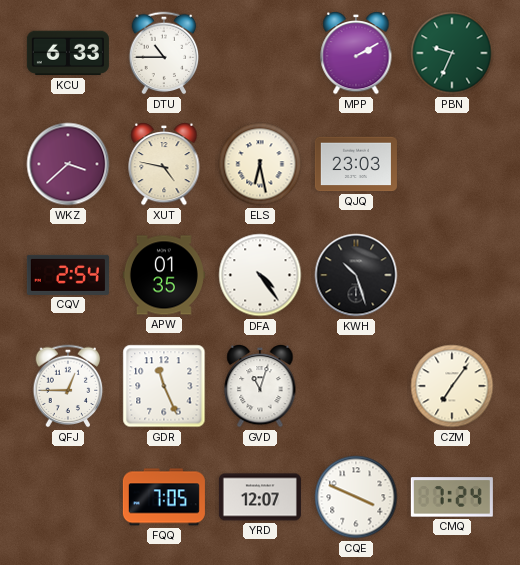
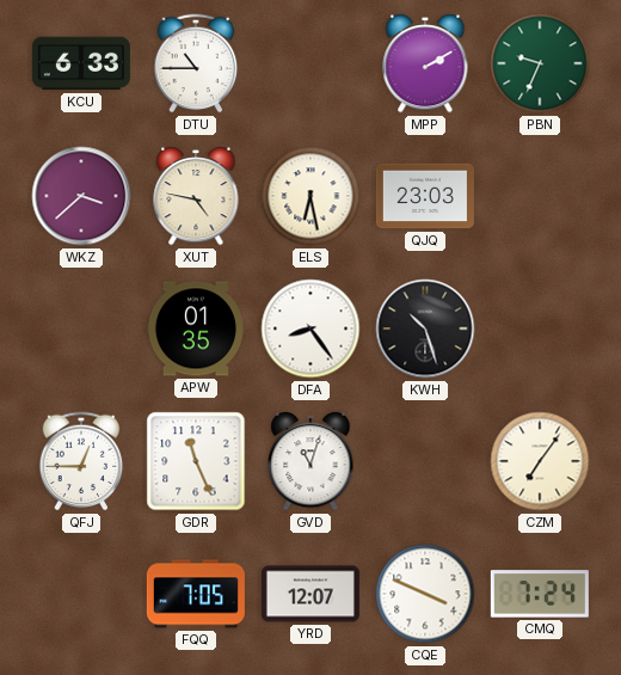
CQV: 2:54 -> none (68, 275)
DFA: 4:24 -> 8:24 (310, 329)
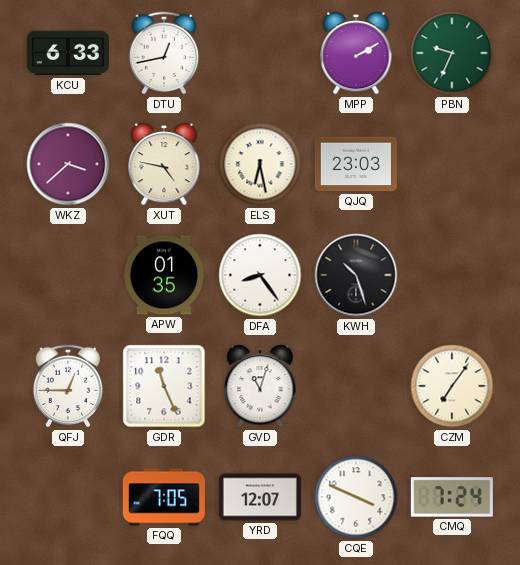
DTU: 10:45 -> 12:43 (164, 53)
